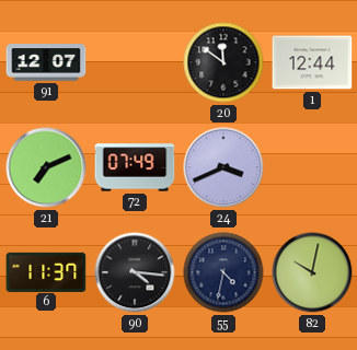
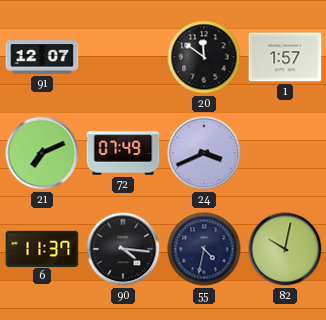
1: 12:44 -> 1:57 (285, 57)
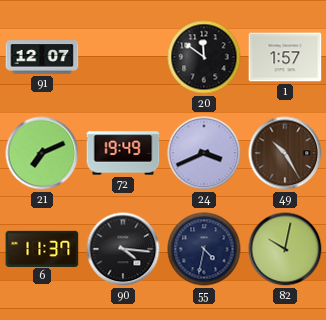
72: 07:49 -> 19:49 (123, 153)
49: none -> 10:25 (285, 153)
